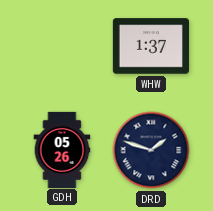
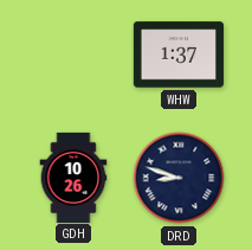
GDH: 05:26 -> 10:26 (73, 177)
DRD: 1:48 -> 8:48 (179, 178)
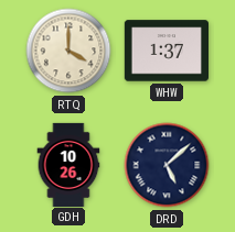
RTQ: none -> 4:00 (68, 51)
DRD: 8:48 -> 5:08 (167, 165)
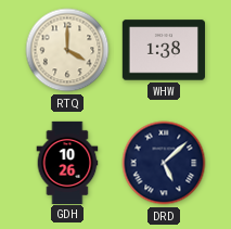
WHW: 1:37 -> 1:38 (163, 50)
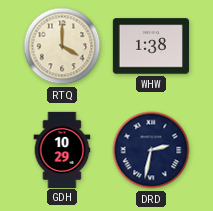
GDH: 10:26 -> 10:29 (62, 149)
DRD: 5:08 -> 2:32 (151, 150)
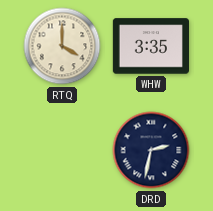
WHW: 1:38 -> 3:35 (150, 46)
GDH: 10:29 -> none (62, 149)
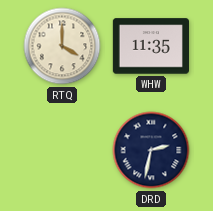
WHW: 3:35 -> 11:35 (150, 46)
